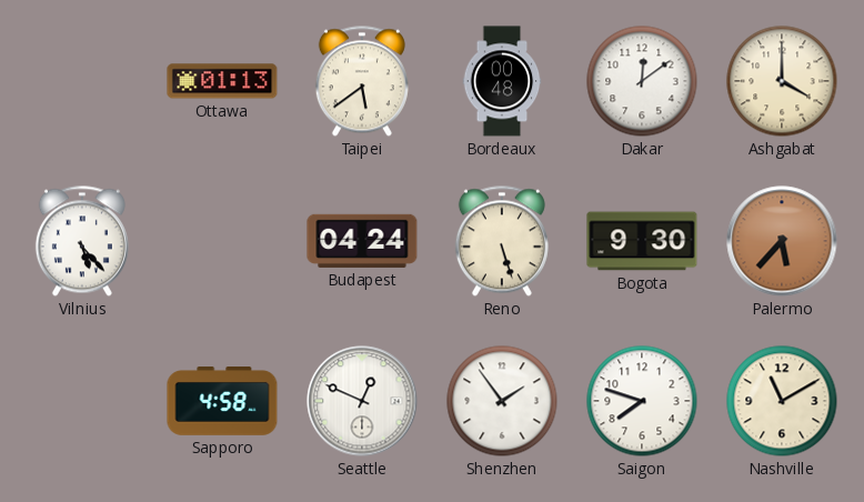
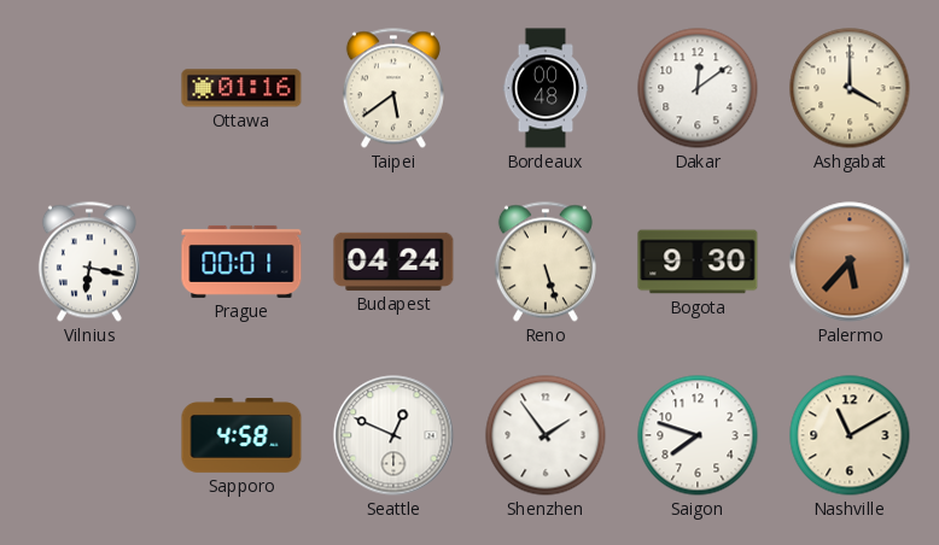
Ottawa: 01:13 -> 01:16 (241, 88)
Vilnius: 5:23 -> 6:17 (89, 262)
Prague: none -> 00:01 (241, 262)
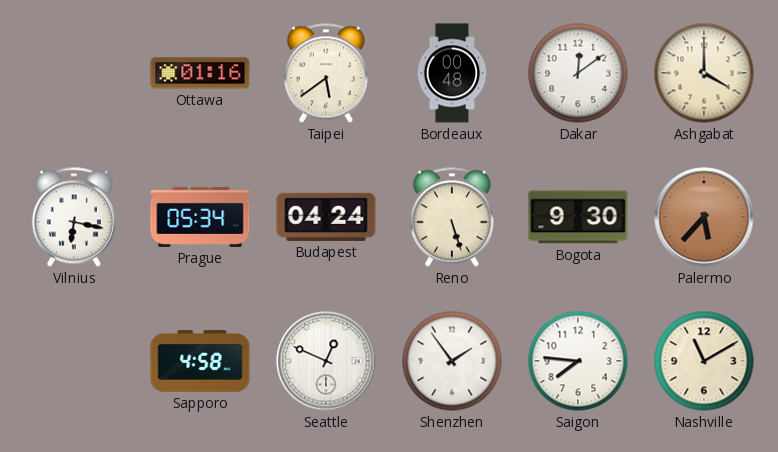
Prague: 00:01 -> 05:34 (200, 217)
Saigon: 7:48 -> 7:46 (578, 361)
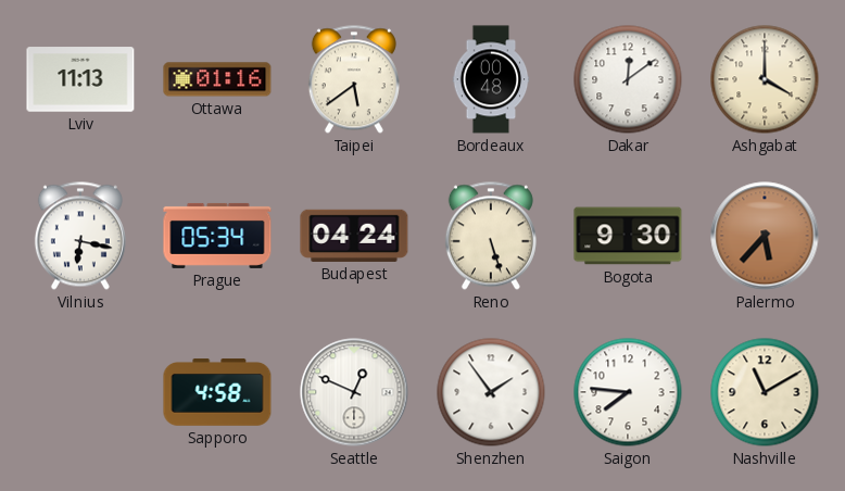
Lviv: none -> 11:13 (80, 79)
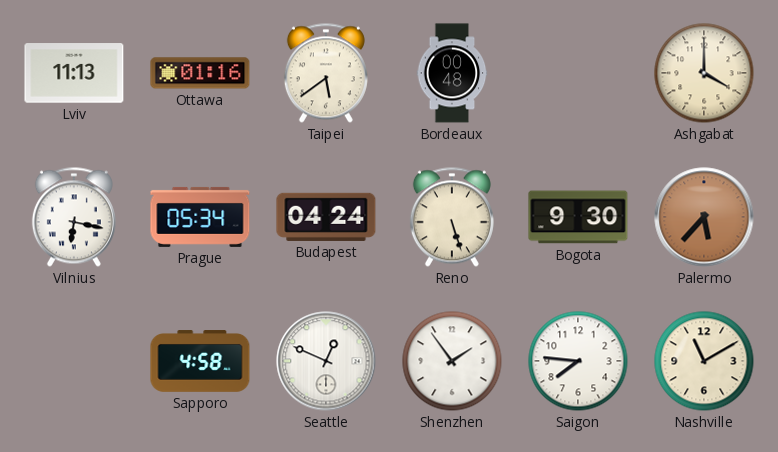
Dakar: 12:09 -> none (628, 79)
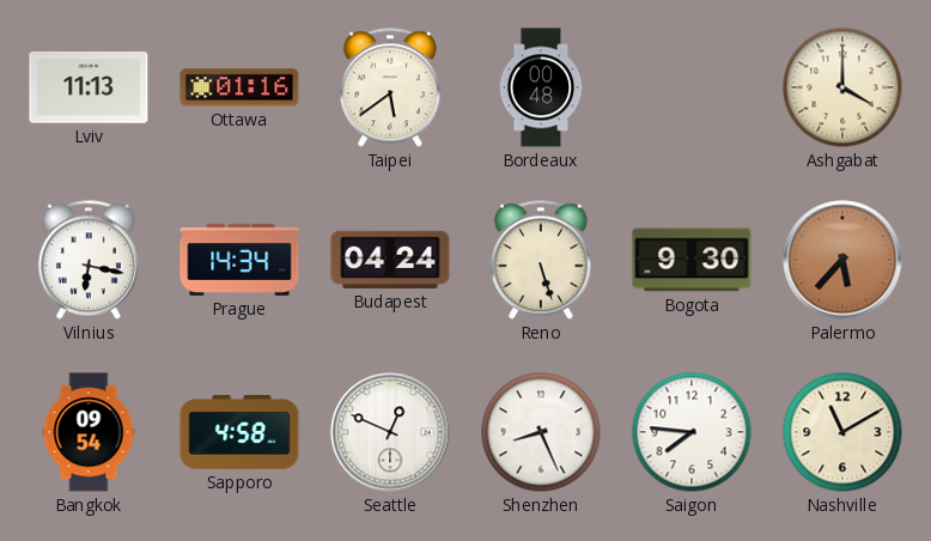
Prague: 05:34 -> 14:34 (239, 260)
Bangkok: none -> 09:54 (89, 432)
Shenzhen: 1:54 -> 8:26 (541, 432)
